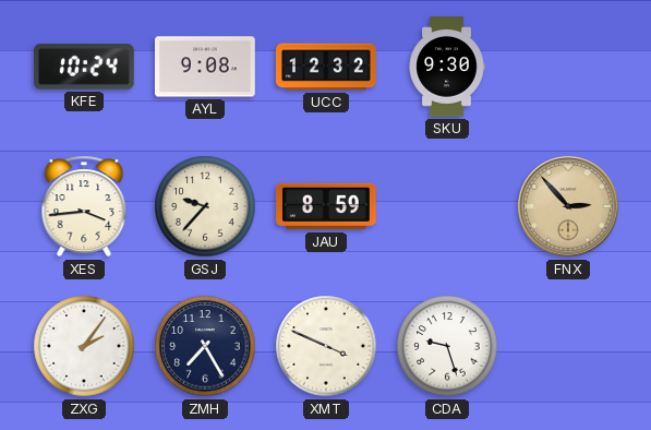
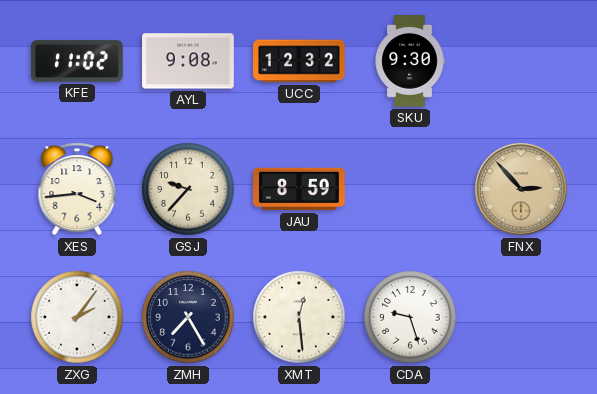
KFE: 10:24 -> 11:02 (78, 61)
XMT: 3:49 -> 12:29 (299, 317)
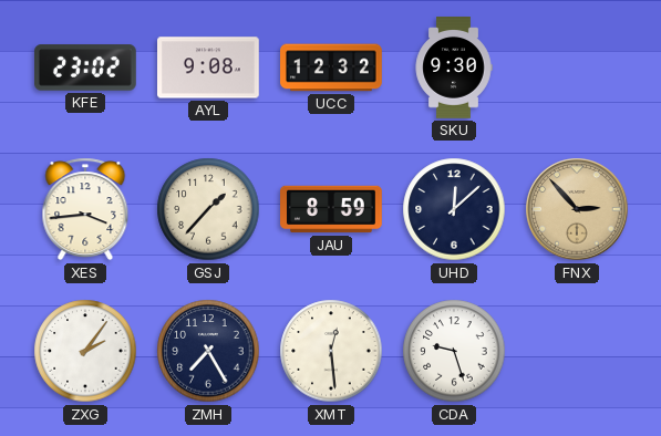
KFE: 11:02 -> 23:02 (86, 68)
GSJ: 9:37 -> 1:37 (208, 209)
UHD: none -> 12:08 (454, 209)
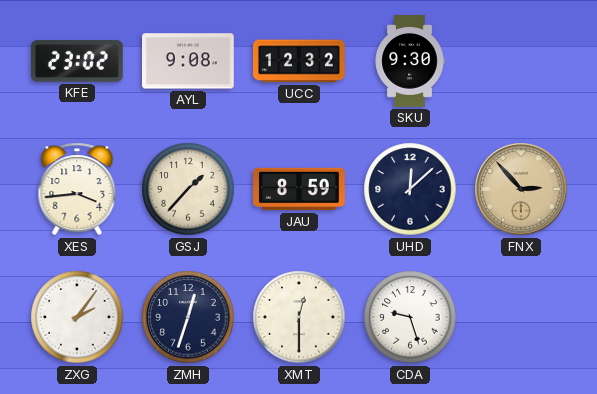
ZMH: 7:25 -> 12:33 (188, 317)
XMT: 12:29 -> 12:30 (299, 317)
